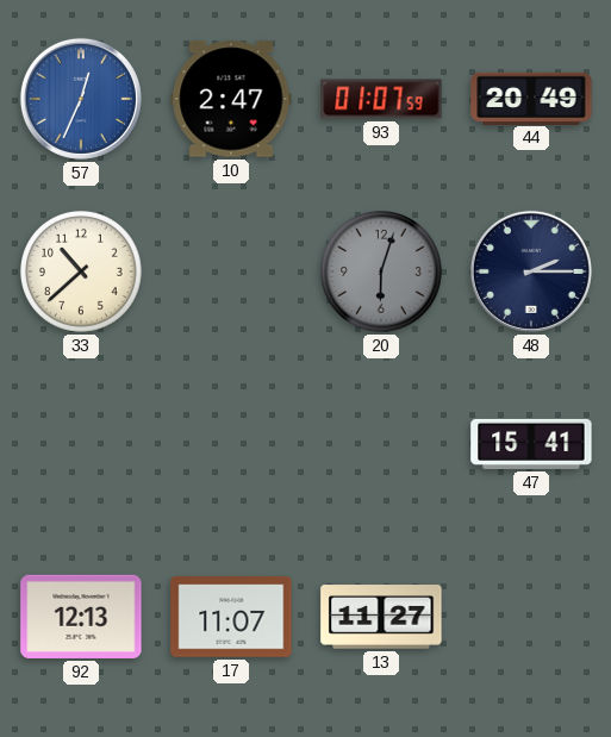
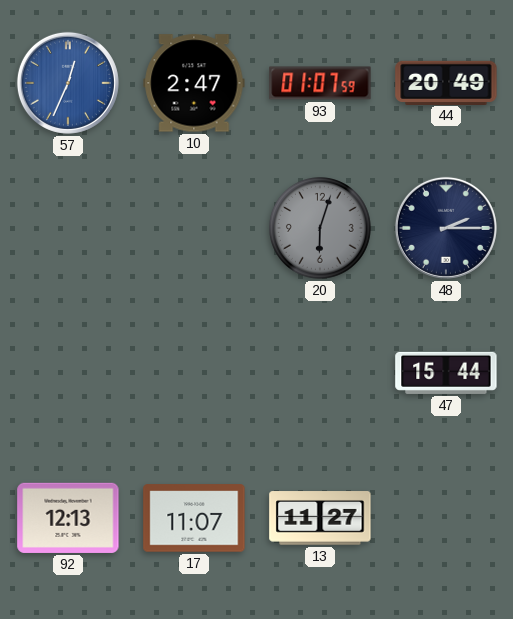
33: 10:38 -> none (82, 273)
47: 15:41 -> 15:44 (446, 373)
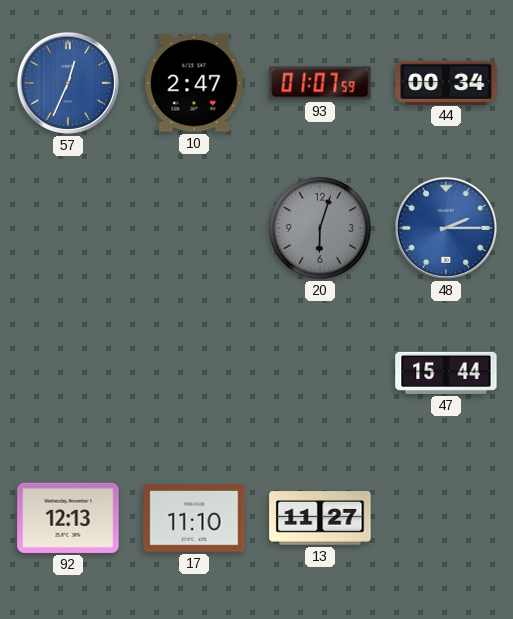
44: 20:49 -> 00:34 (446, 82)
48 dial: navy -> blue (446, 228)
17: 11:07 -> 11:10 (194, 518)
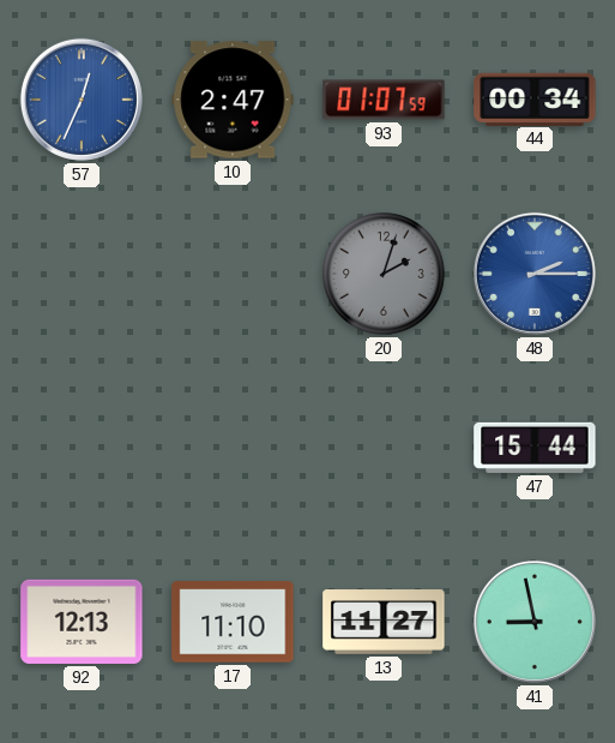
20: 6:03 -> 2:03 (385, 275)
41: none -> 8:58 (535, 622)
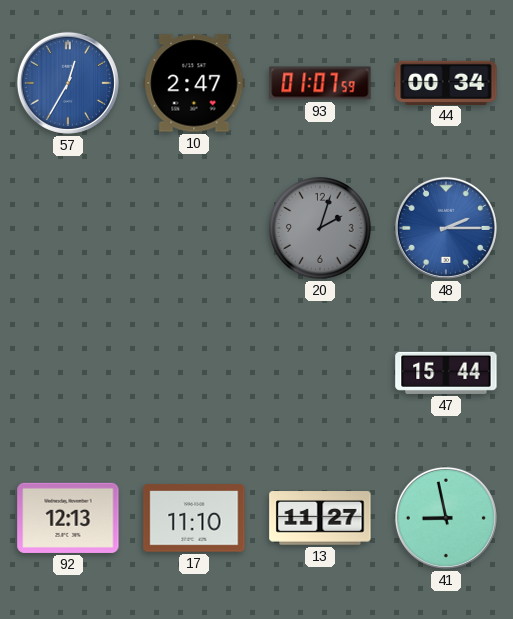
57: 12:34 -> 12:35 (68, 83)
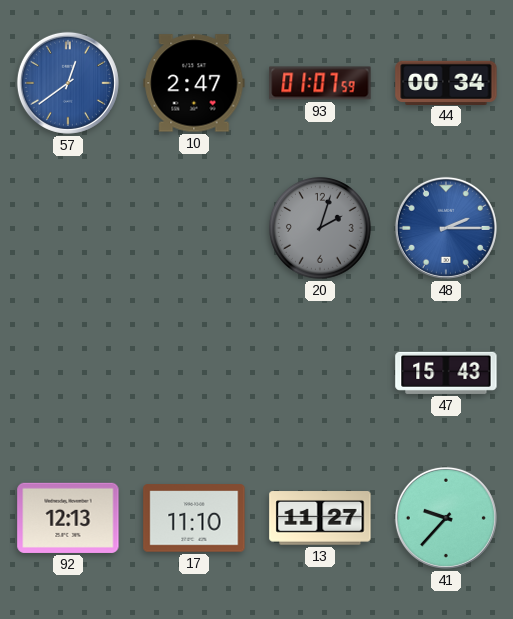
57: 12:35 -> 12:39 (68, 83)
47: 15:44 -> 15:43 (446, 373)
41: 8:58 -> 9:37 (446, 518)
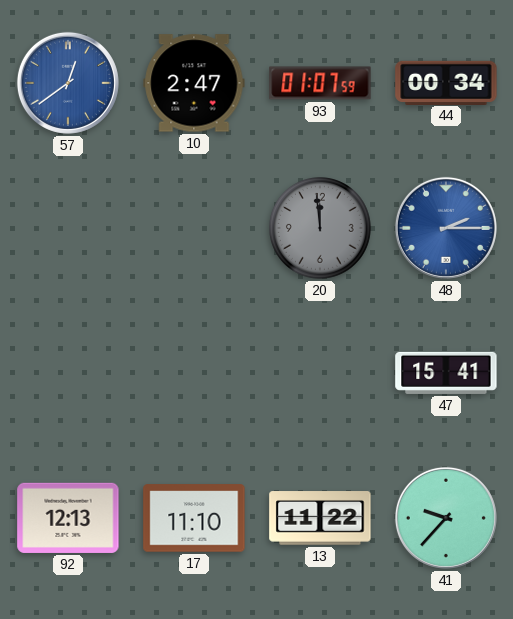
20: 2:03 -> 11:59 (321, 229)
47: 15:43 -> 15:41 (446, 373)
13: 11:27 -> 11:22 (320, 518)
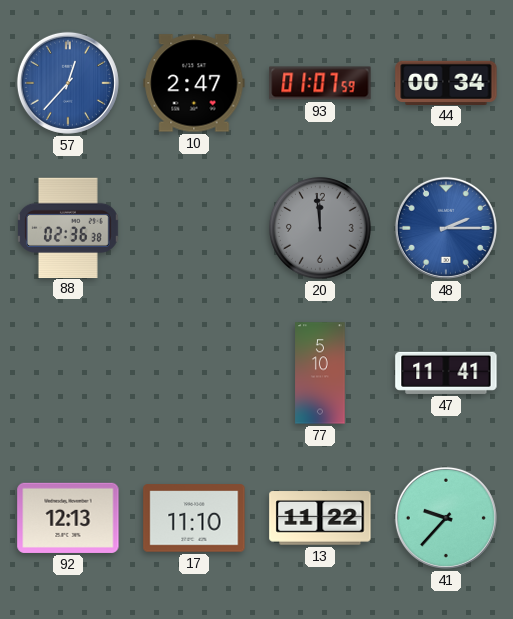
57: 12:39 -> 12:37 (68, 83)
88: none -> 02:36 (68, 227)
77: none -> 5:10 (320, 373)
47: 15:41 -> 11:41 (446, 373)
